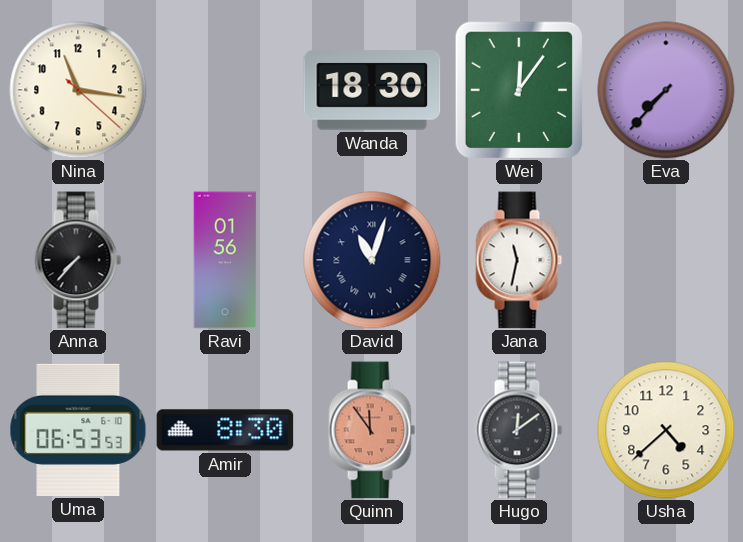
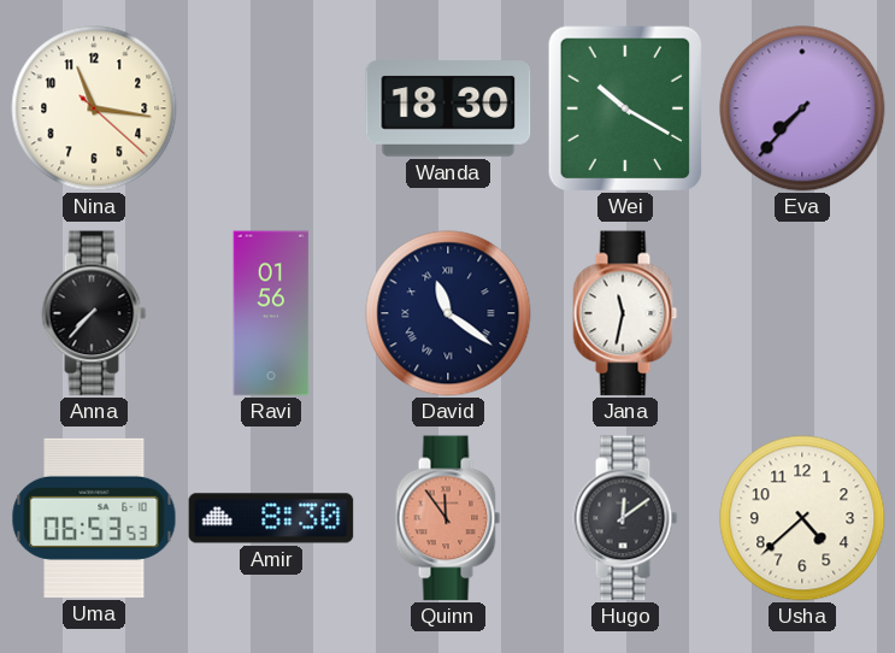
Wei: 12:06 -> 10:20 (625, 108)
David: 11:03 -> 11:21 (448, 313)
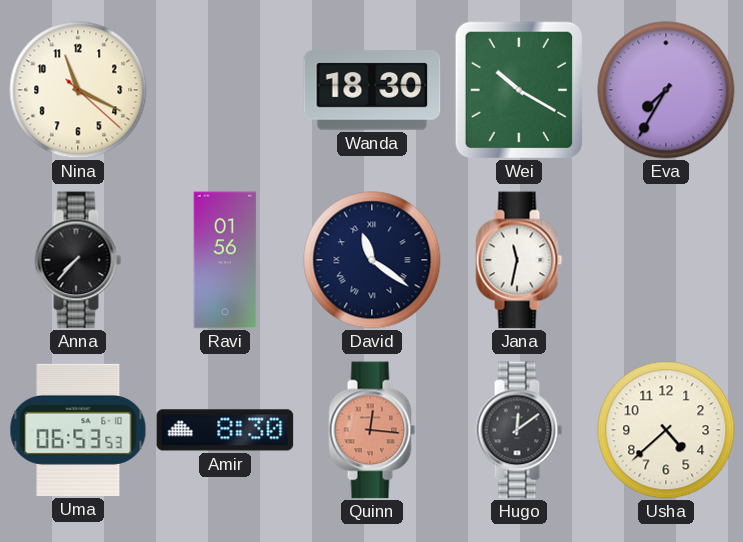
Nina: 11:16 -> 11:19 (78, 90)
Eva: 7:37 -> 7:35 (666, 90)
Quinn: 11:54 -> 12:16 (372, 430)
